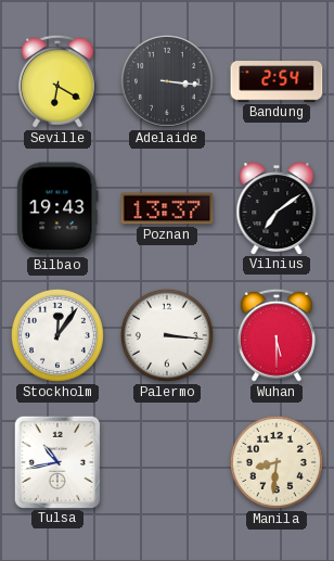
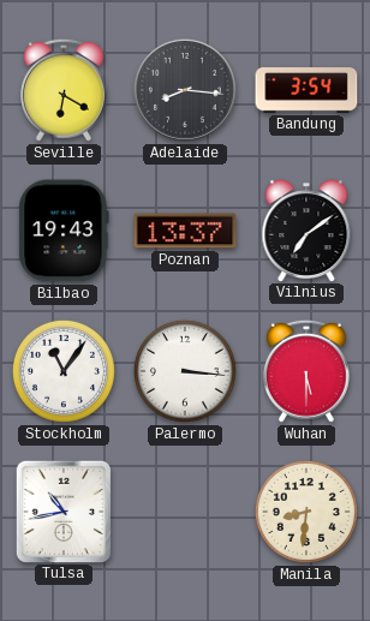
Adelaide: 3:16 -> 8:16 (185, 90)
Bandung: 2:54 -> 3:54 (306, 91)
Stockholm: 12:06 -> 11:06 (64, 371)
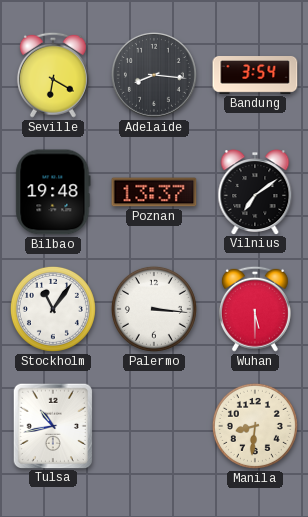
Bilbao: 19:43 -> 19:48 (53, 192)
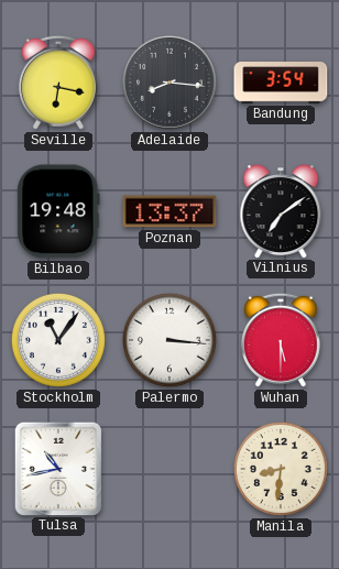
Seville: 6:20 -> 6:17 (58, 83)
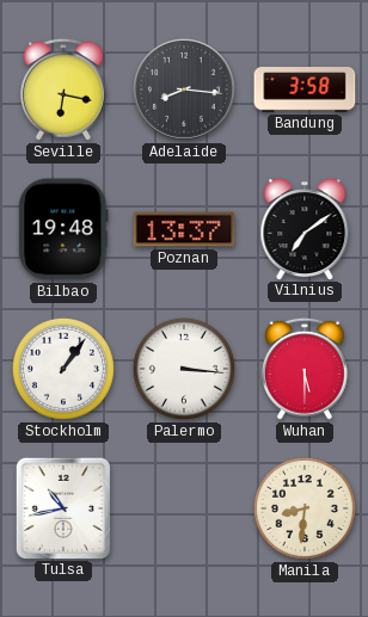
Bandung: 3:54 -> 3:58 (305, 91)
Stockholm: 11:06 -> 1:06 (63, 369)
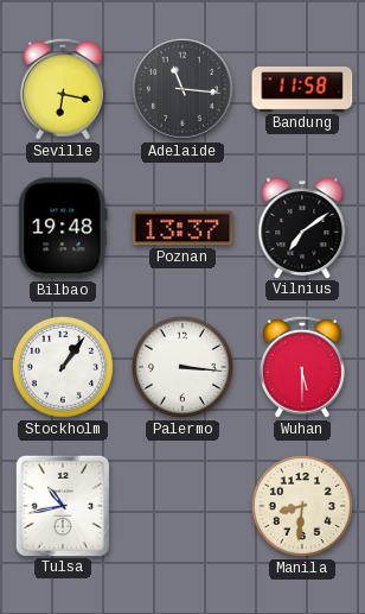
Adelaide: 8:16 -> 11:16 (182, 89)
Bandung: 3:58 -> 11:58 (302, 90)
